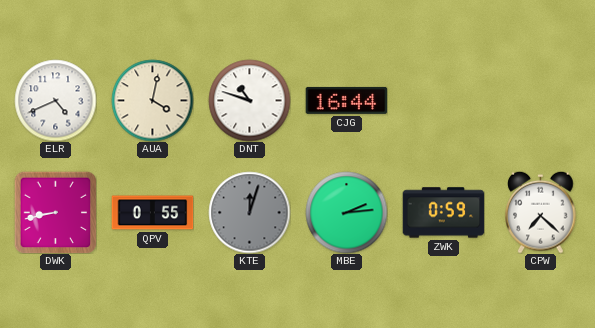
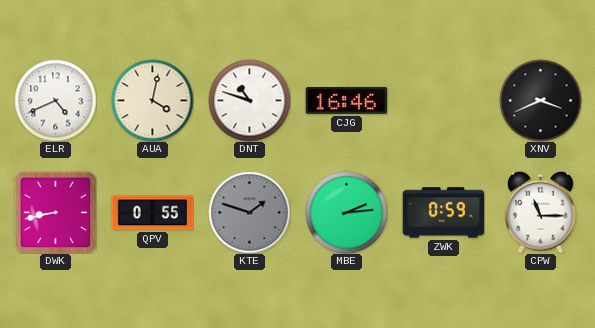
CJG: 16:44 -> 16:46 (346, 100)
XNV: none -> 3:41 (540, 100)
KTE: 12:03 -> 1:48 (249, 212)
CPW: 7:22 -> 11:15 (541, 212)
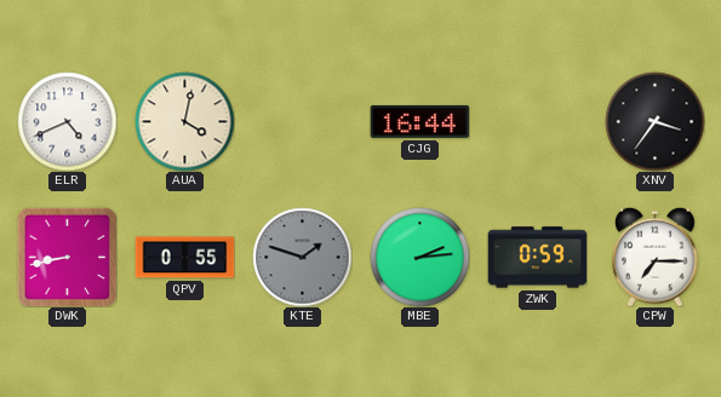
DNT: 10:48 -> none (249, 100)
CJG: 16:46 -> 16:44 (419, 121)
XNV: 3:41 -> 3:36 (654, 121)
CPW: 11:15 -> 7:15 (656, 257)
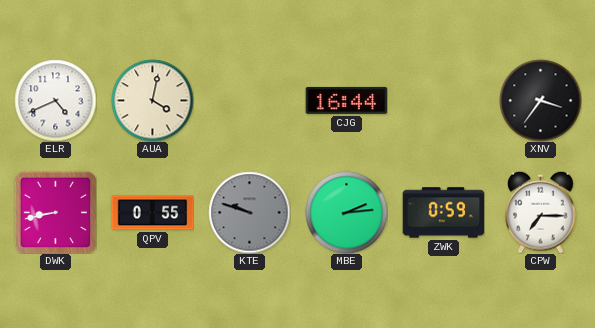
KTE: 1:48 -> 9:48 (249, 212)
